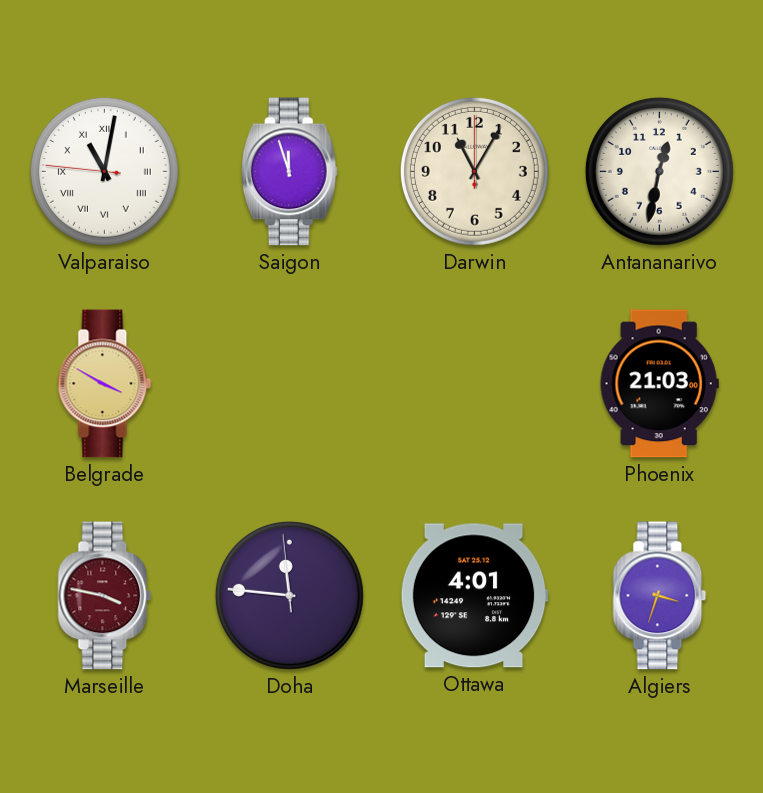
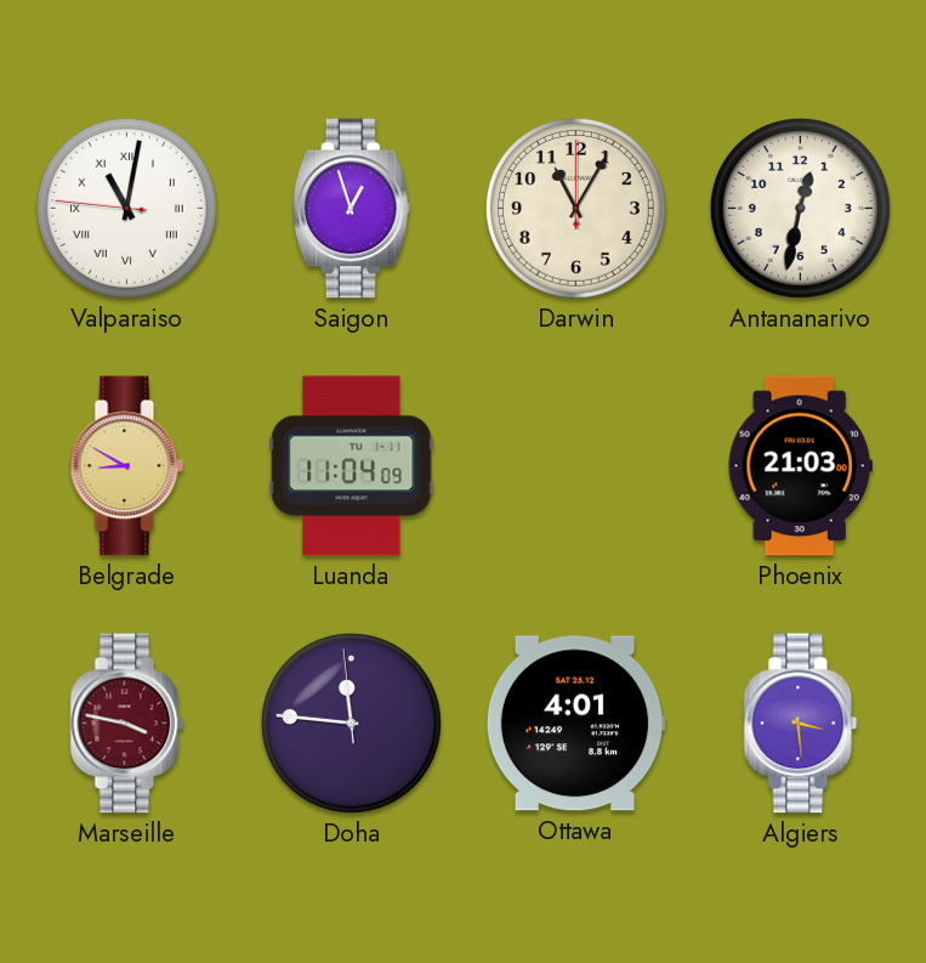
Saigon: 11:57 -> 12:57 (351, 209)
Belgrade: 3:50 -> 8:50 (127, 466)
Luanda: none -> 11:04 (352, 466)
Algiers: 3:33 -> 3:29 (801, 724)
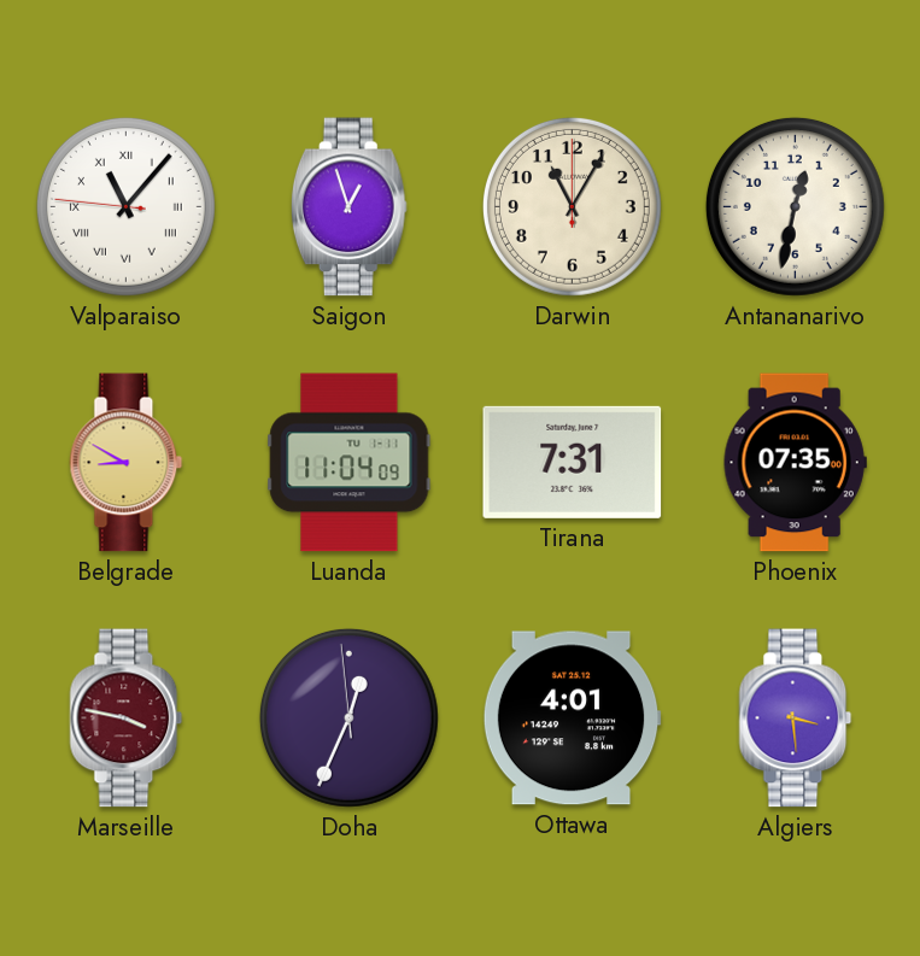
Valparaiso: 11:01 -> 11:06 (125, 206)
Tirana: none -> 7:31 (573, 462)
Phoenix: 21:03 -> 07:35 (795, 463)
Doha: 11:45 -> 12:33 (348, 717)
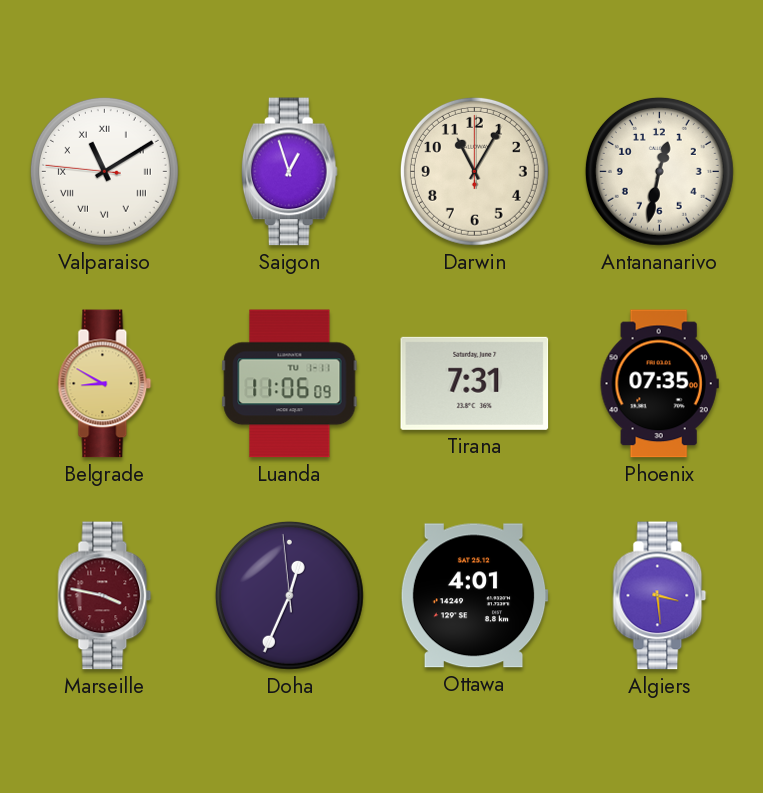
Valparaiso: 11:06 -> 11:09 (104, 171)
Luanda: 11:04 -> 11:06 (290, 384)
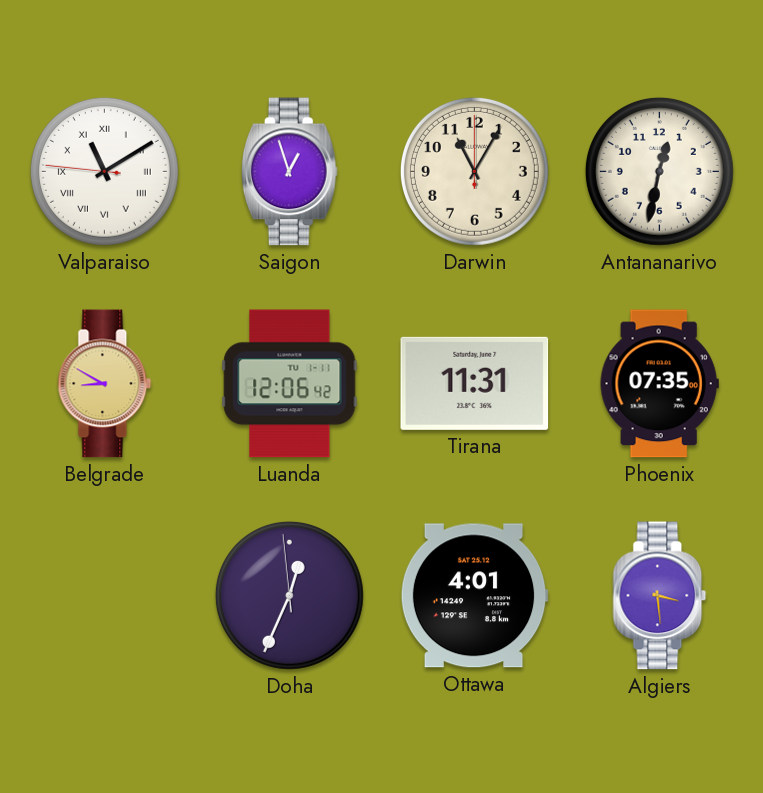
Luanda: 11:06 -> 12:06 (290, 384)
Tirana: 7:31 -> 11:31 (475, 383)
Marseille: 3:47 -> none (105, 596)
